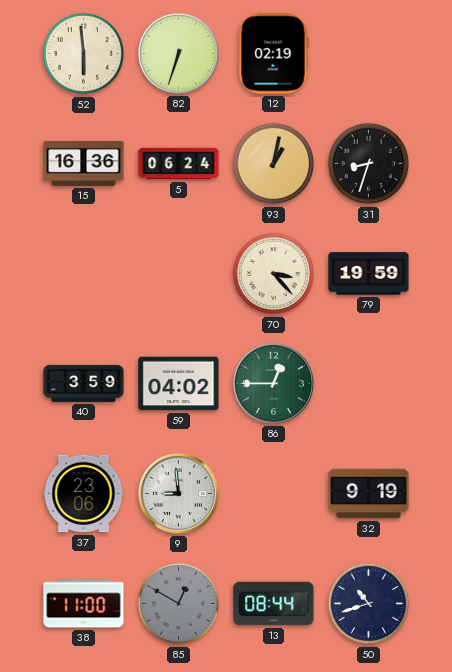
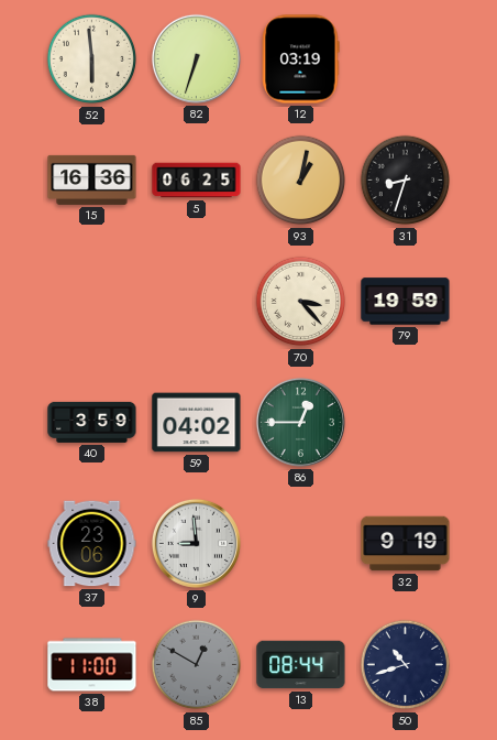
12: 02:19 -> 03:19 (300, 59)
5: 06:24 -> 06:25 (197, 181)
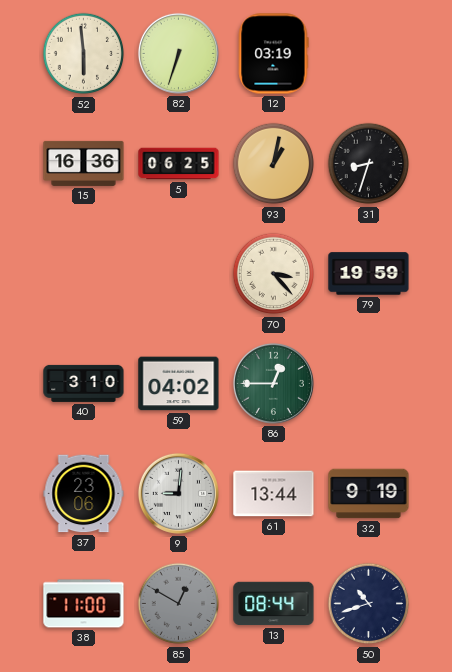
40: 3:59 -> 3:10 (84, 383)
9: 8:59 -> 9:01 (178, 493)
61: none -> 13:44 (274, 494)
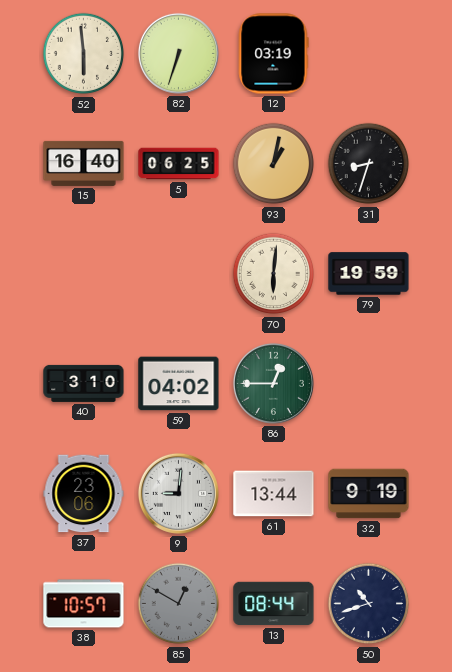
15: 16:36 -> 16:40 (84, 163)
70: 3:23 -> 6:01 (274, 274)
38: 11:00 -> 10:57 (84, 604)
